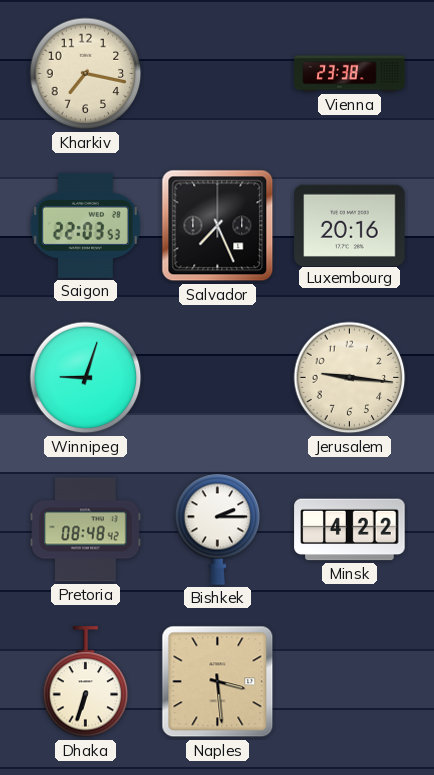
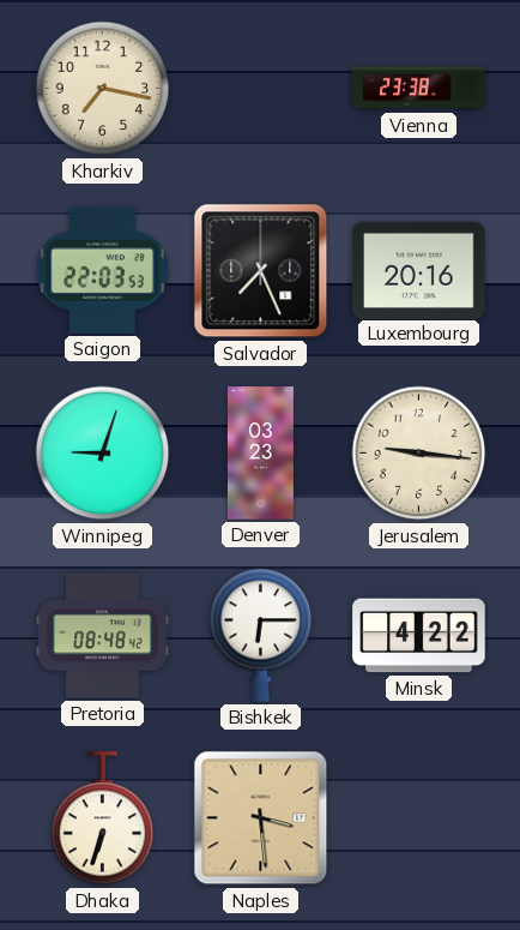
Denver: none -> 03:23 (260, 454)
Bishkek: 2:15 -> 6:15 (261, 635)
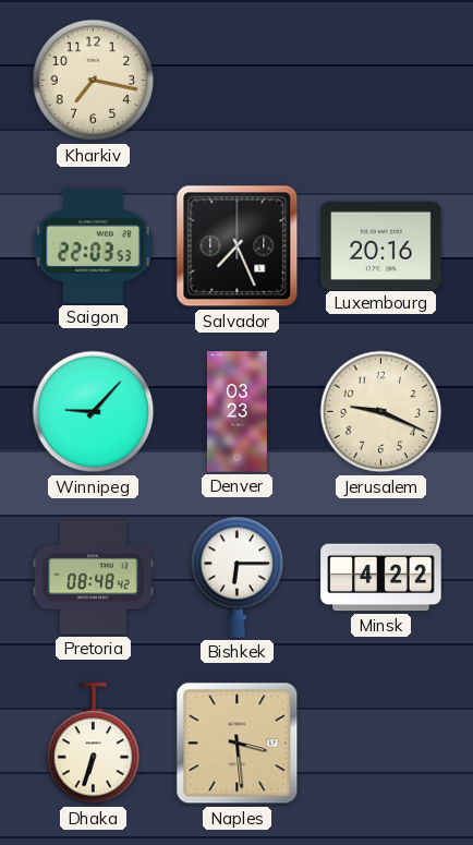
Vienna: 23:38 -> none (419, 89)
Winnipeg: 9:03 -> 9:07 (94, 412)
Jerusalem: 9:16 -> 9:19 (381, 412)
